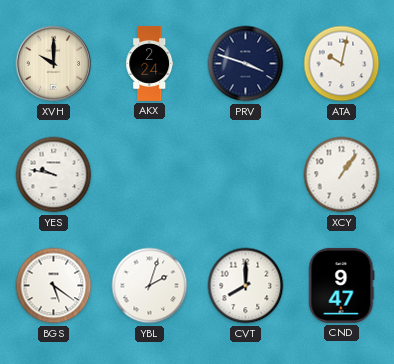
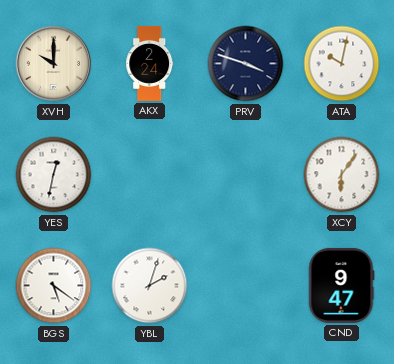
YES: 9:47 -> 12:32 (54, 175)
XCY: 1:06 -> 6:06 (342, 175)
CVT: 8:00 -> none (246, 286)
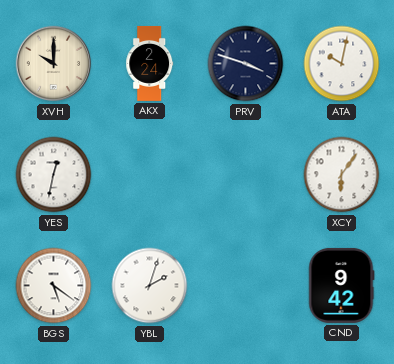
CND: 9:47 -> 9:42 (342, 285)
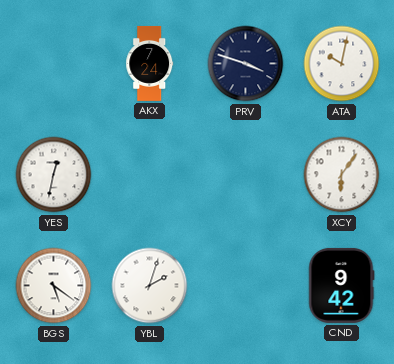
XVH: 10:00 -> none (54, 64)
AKX: 2:24 -> 7:24 (150, 63)
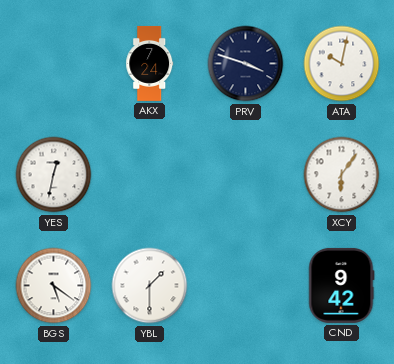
YBL: 2:03 -> 1:30 (150, 286)
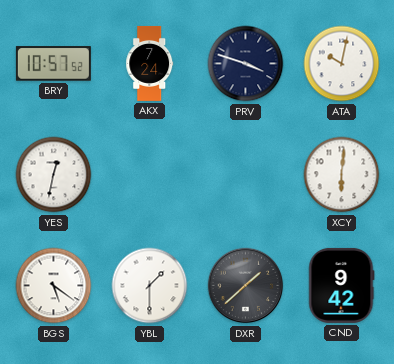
BRY: none -> 10:57 (53, 64)
XCY: 6:06 -> 6:01 (342, 175)
DXR: none -> 1:38 (246, 286)
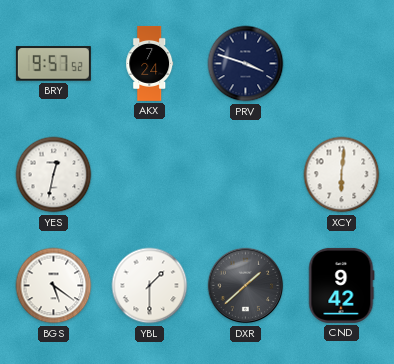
BRY: 10:57 -> 9:57 (53, 64)
ATA: 10:02 -> none (342, 64)
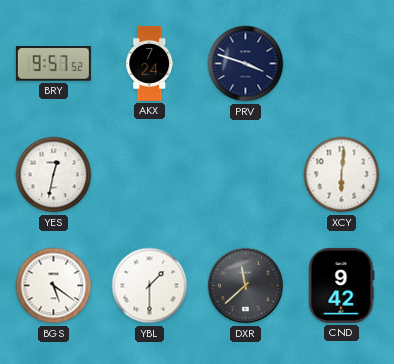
DXR: 1:38 -> 11:38 (246, 286)
